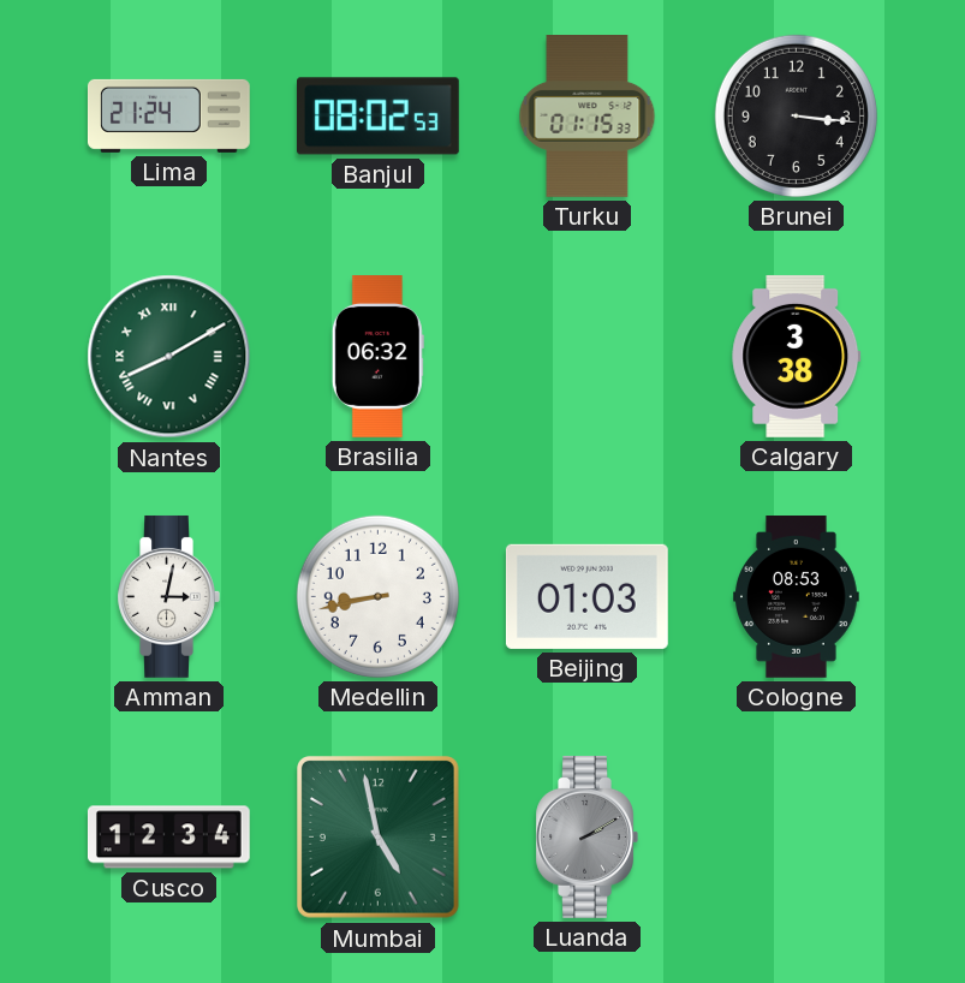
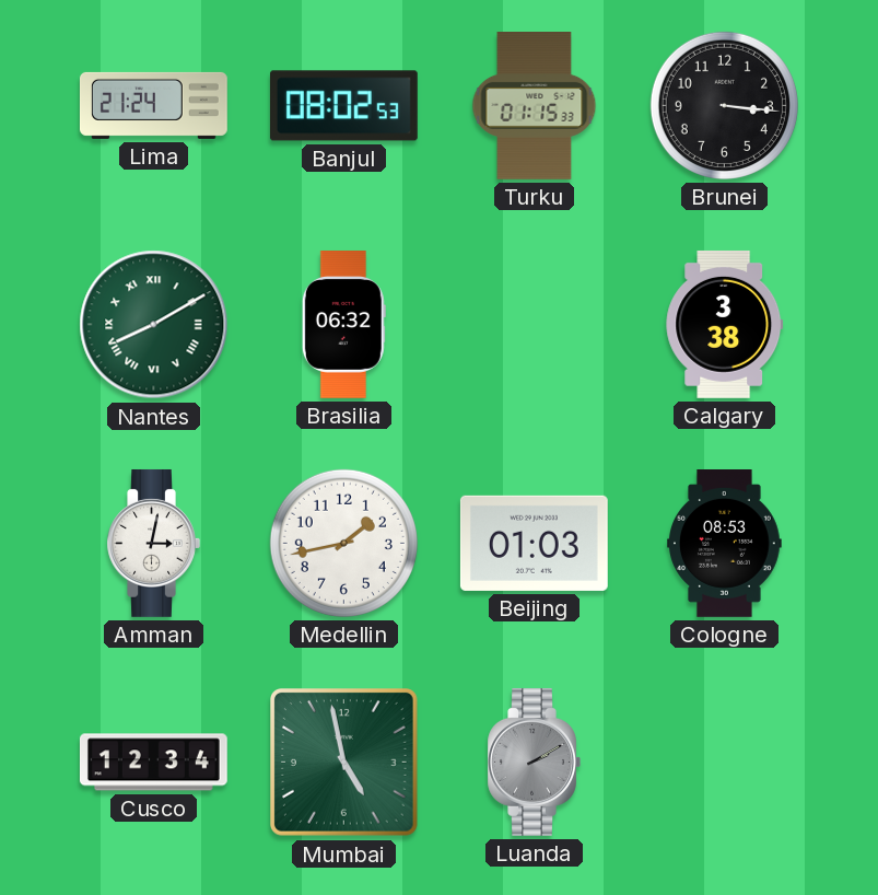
Medellin: 8:43 -> 1:43 (343, 543)
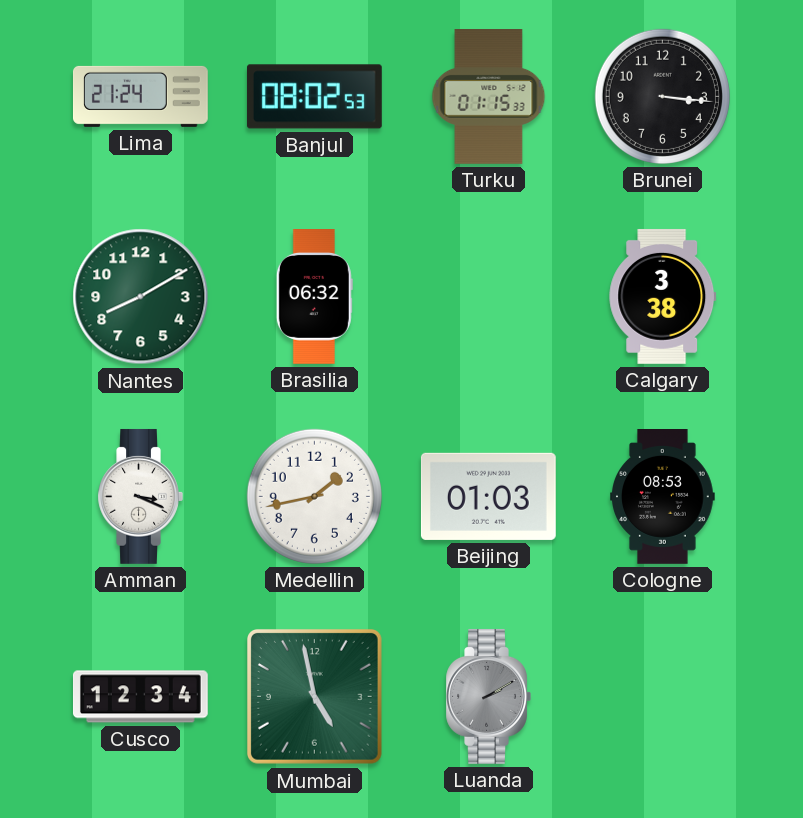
Nantes numerals: Roman -> Arabic (141, 297)
Amman: 3:02 -> 3:19 (140, 496)
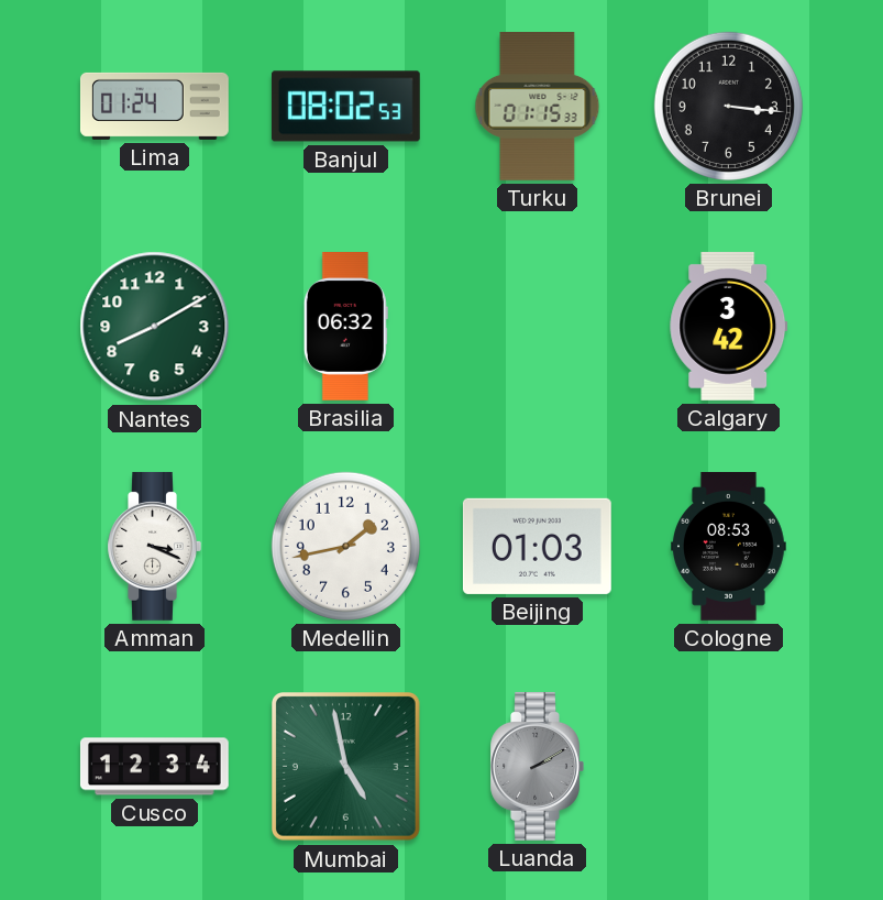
Lima: 21:24 -> 01:24 (154, 106)
Calgary: 3:38 -> 3:42 (729, 326)
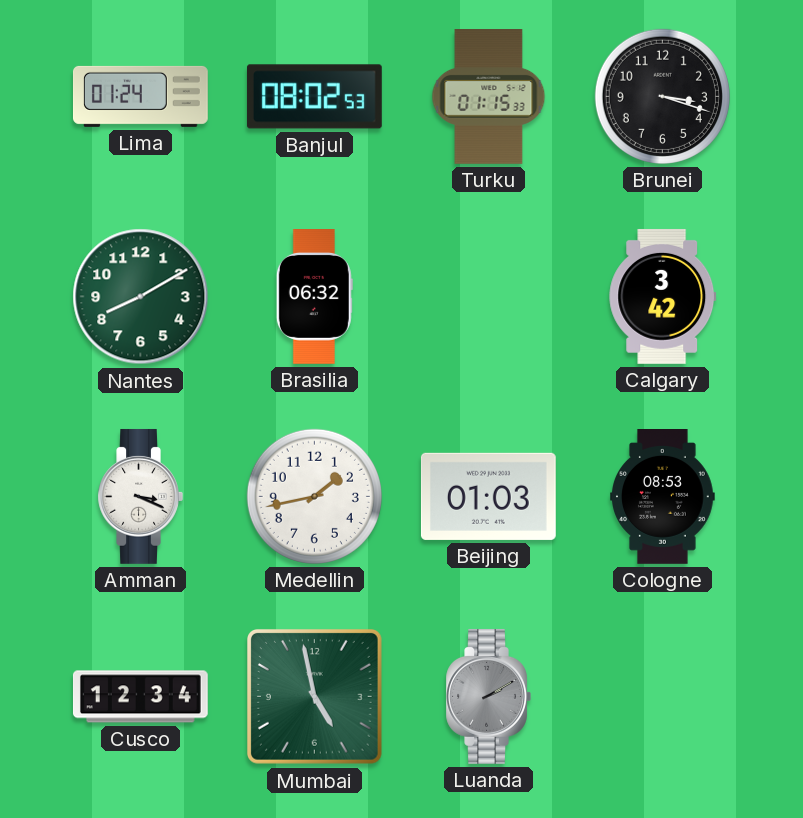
Brunei: 3:16 -> 3:18 (662, 96)
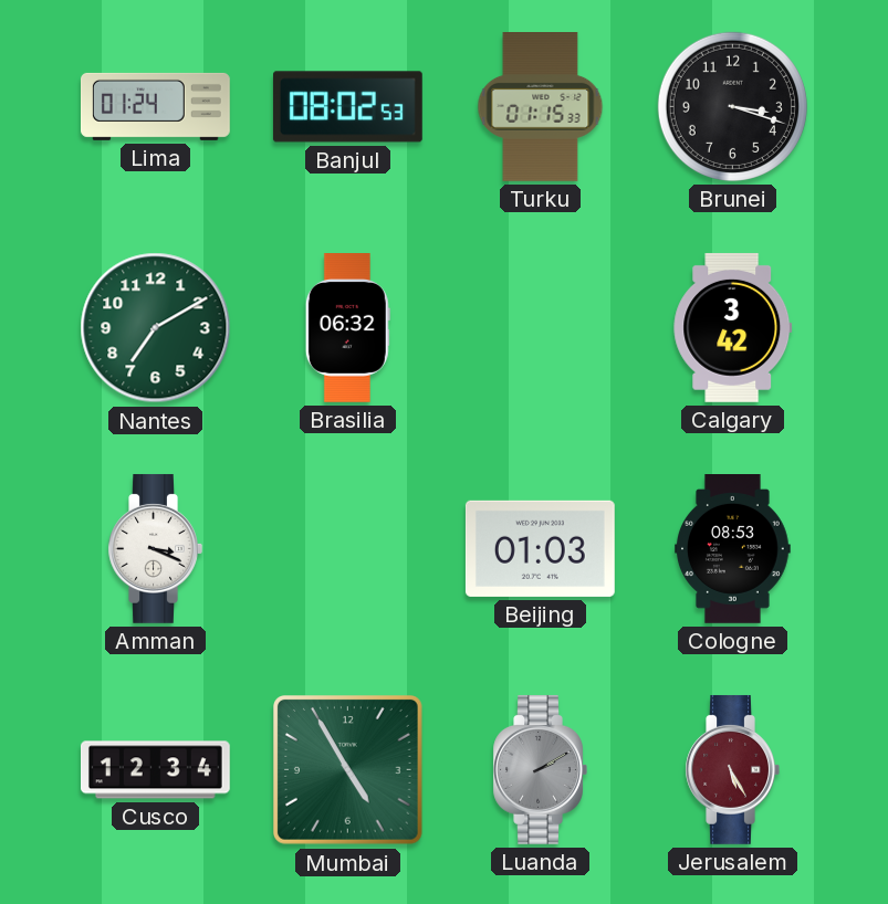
Nantes: 8:10 -> 7:10 (156, 328)
Medellin: 1:43 -> none (314, 496)
Mumbai: 4:58 -> 4:55 (348, 770)
Jerusalem: none -> 5:25 (732, 769)
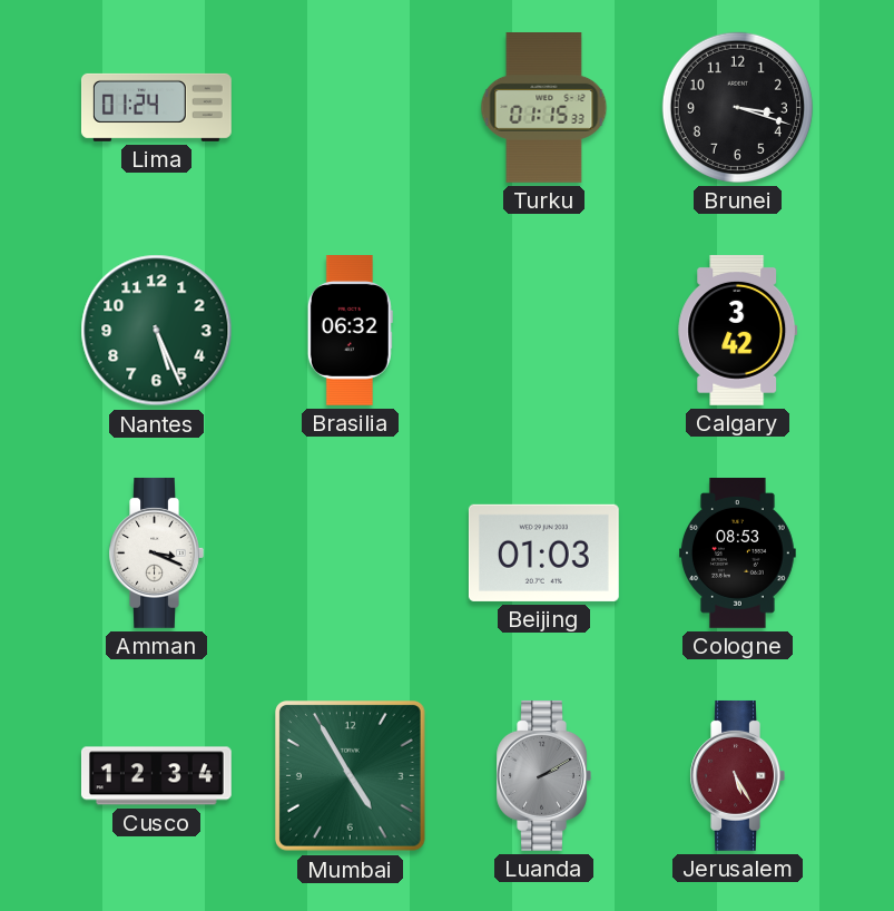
Banjul: 08:02 -> none (347, 107)
Nantes: 7:10 -> 5:26 (157, 331)
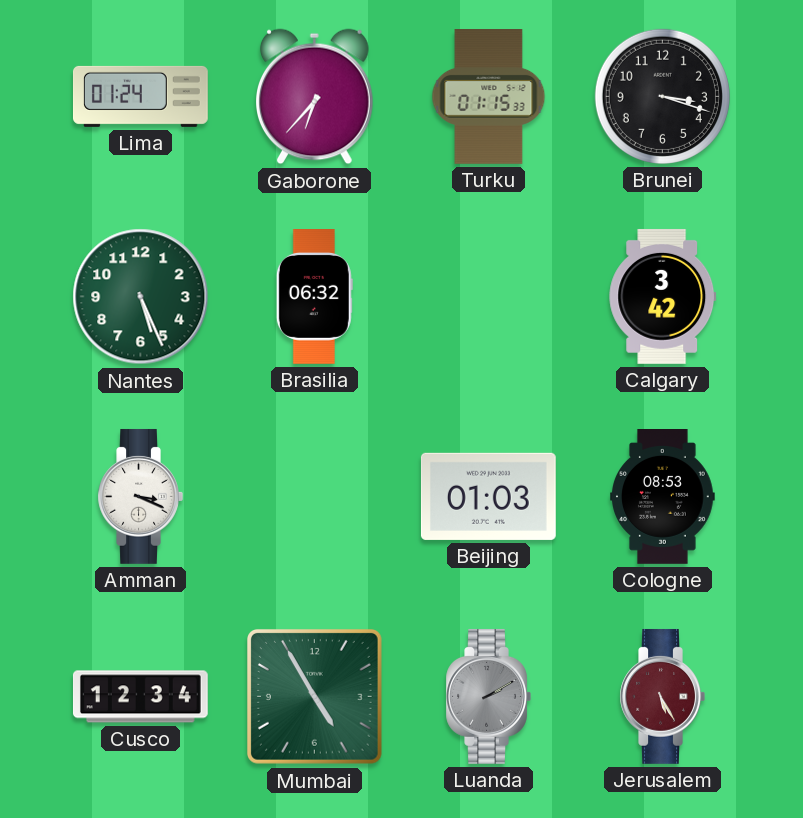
Gaborone: none -> 6:37 (315, 97)
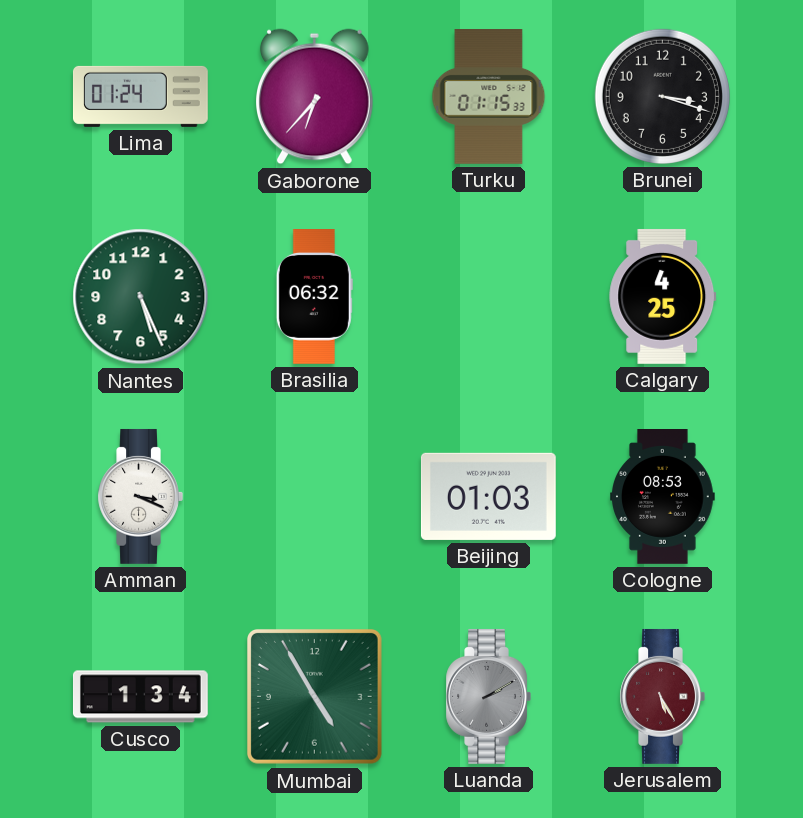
Calgary: 3:42 -> 4:25 (663, 296)
Cusco: 12:34 -> 1:34 (140, 697)
